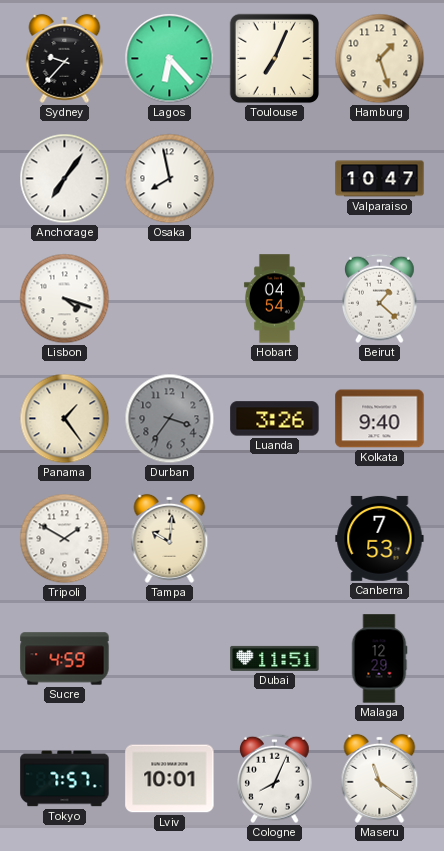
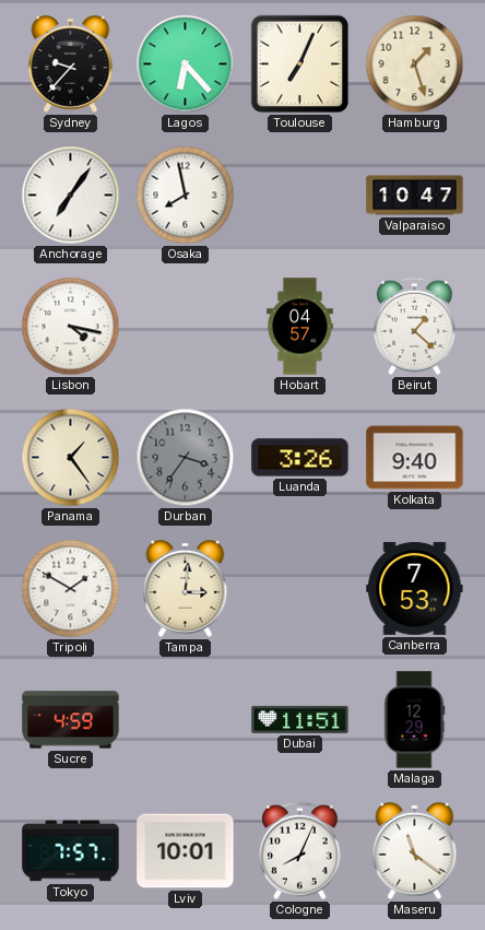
Lisbon: 4:18 -> 4:17 (71, 327)
Hobart: 04:54 -> 04:57 (299, 327)
Tampa: 10:01 -> 3:01 (186, 588)
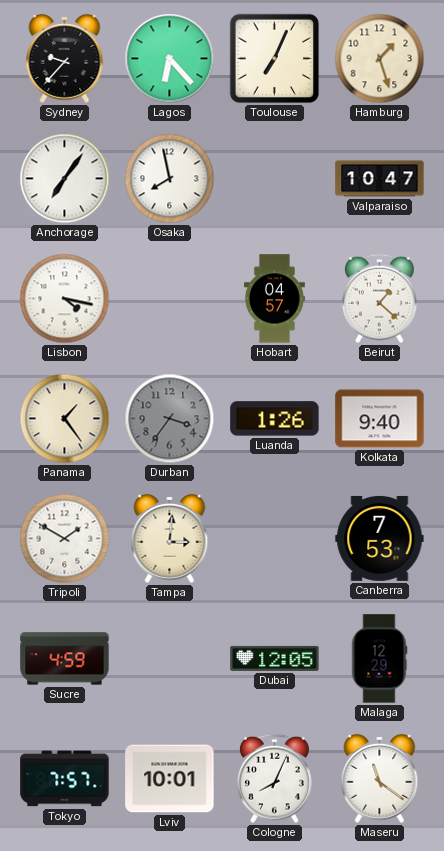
Luanda: 3:26 -> 1:26 (275, 419)
Dubai: 11:51 -> 12:05 (275, 658)
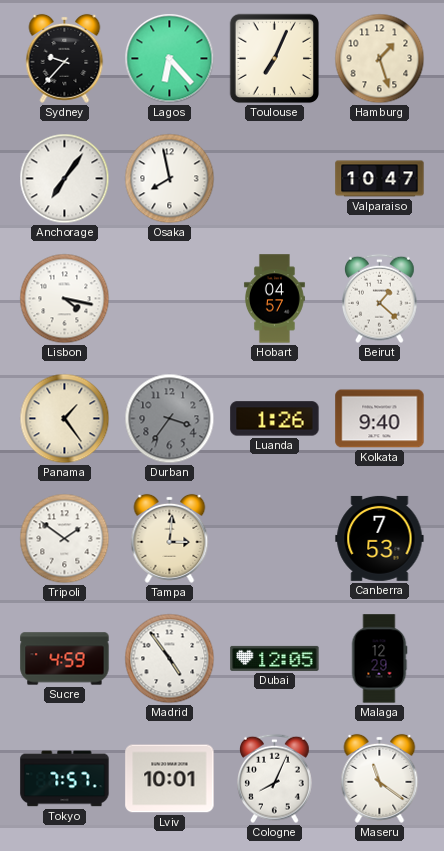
Tripoli: 1:50 -> 1:51 (65, 539)
Madrid: none -> 4:54 (170, 659)
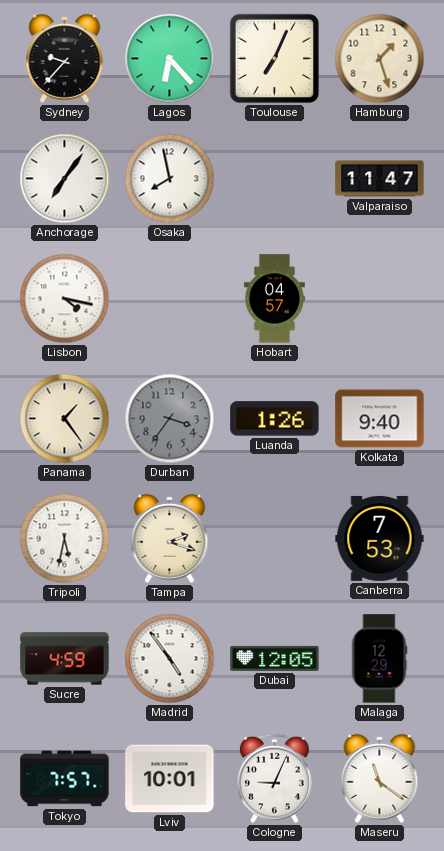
Valparaiso: 10:47 -> 11:47 (380, 179)
Beirut: 1:22 -> none (380, 299)
Tripoli: 1:51 -> 5:32 (65, 539)
Tampa: 3:01 -> 2:18 (170, 538)
Cologne: 8:04 -> 9:04 (275, 779)
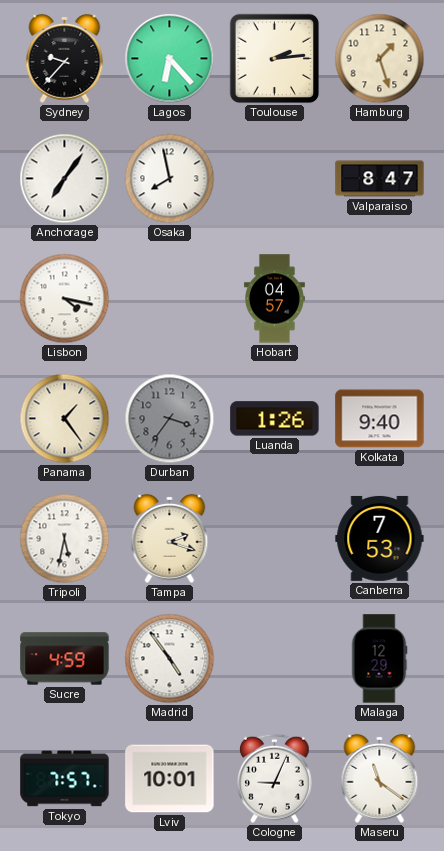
Toulouse: 7:04 -> 2:14 (275, 59)
Valparaiso: 11:47 -> 8:47 (380, 179)
Dubai: 12:05 -> none (275, 658)
